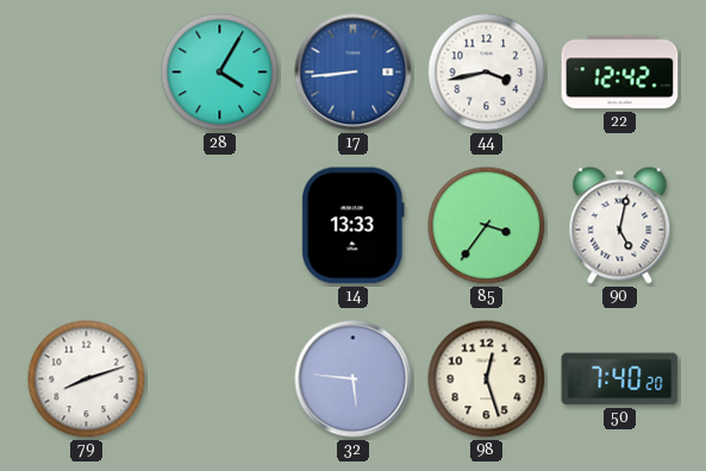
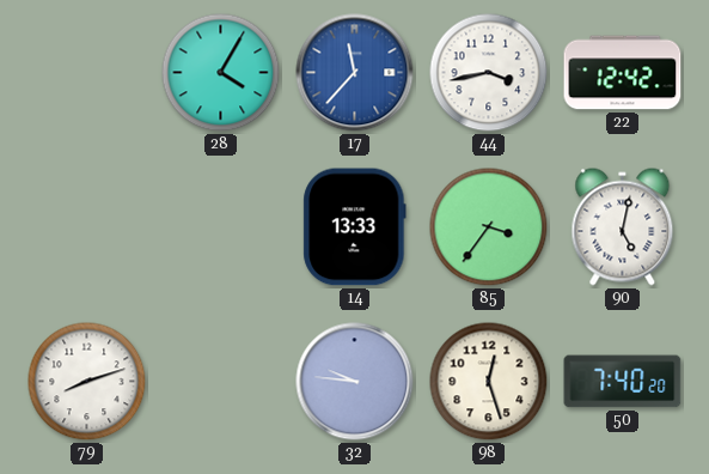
17: 8:44 -> 11:37 (355, 73)
32: 5:46 -> 9:46 (355, 382)
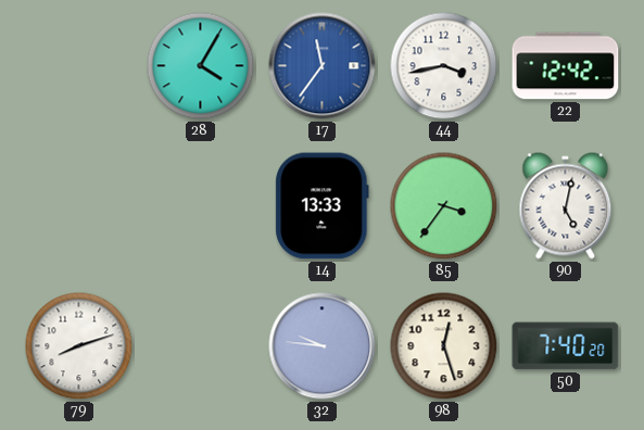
17: 11:37 -> 11:36 (323, 66)
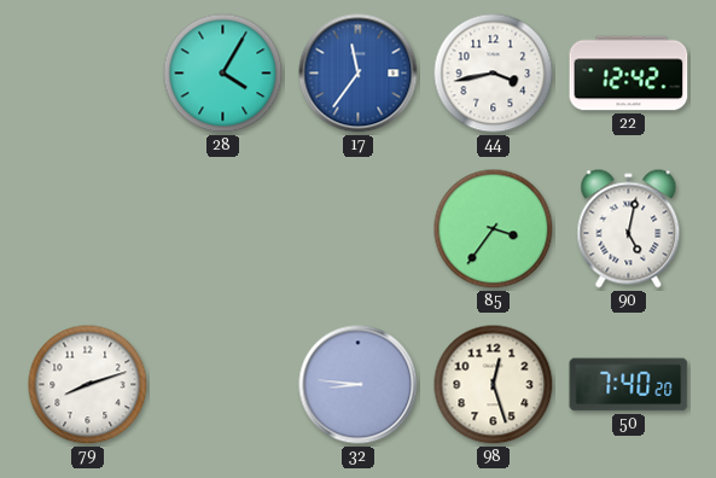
14: 13:33 -> none (323, 206)
32: 9:46 -> 8:46 (359, 385)
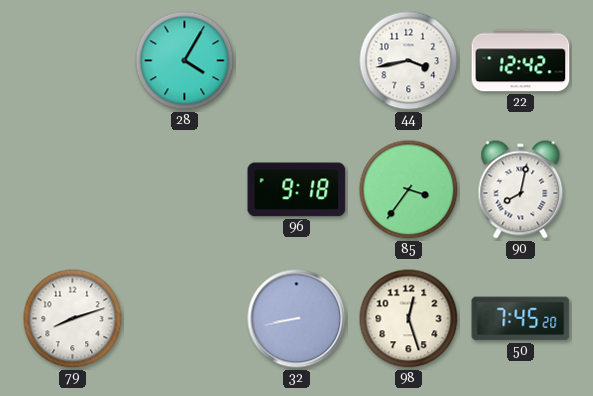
17: 11:36 -> none (359, 74)
96: none -> 9:18 (297, 190)
90: 5:02 -> 8:02 (521, 190)
32: 8:46 -> 8:43 (297, 319)
50: 7:40 -> 7:45 (521, 319)
